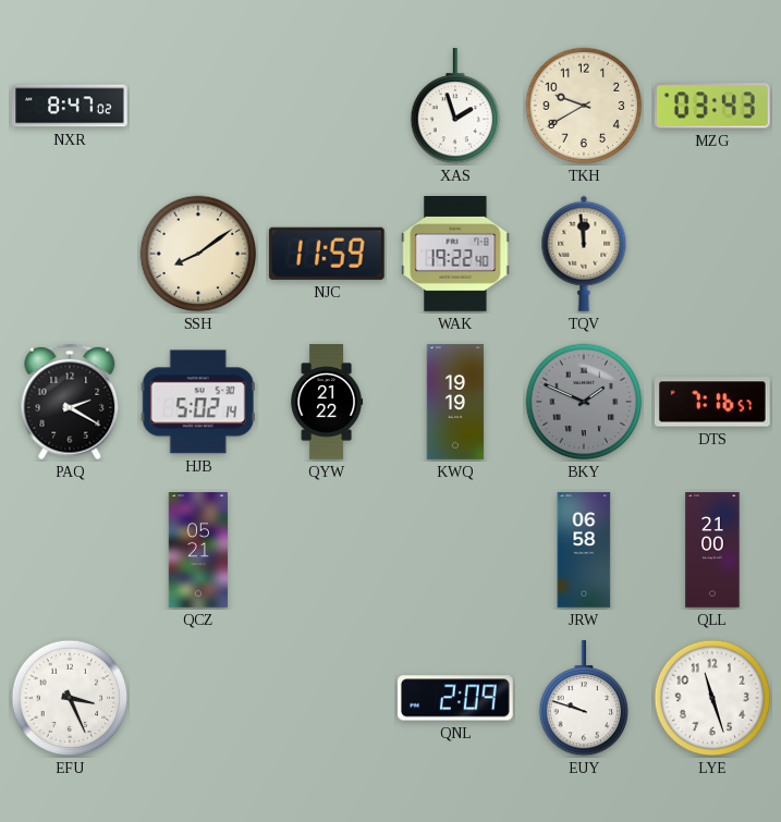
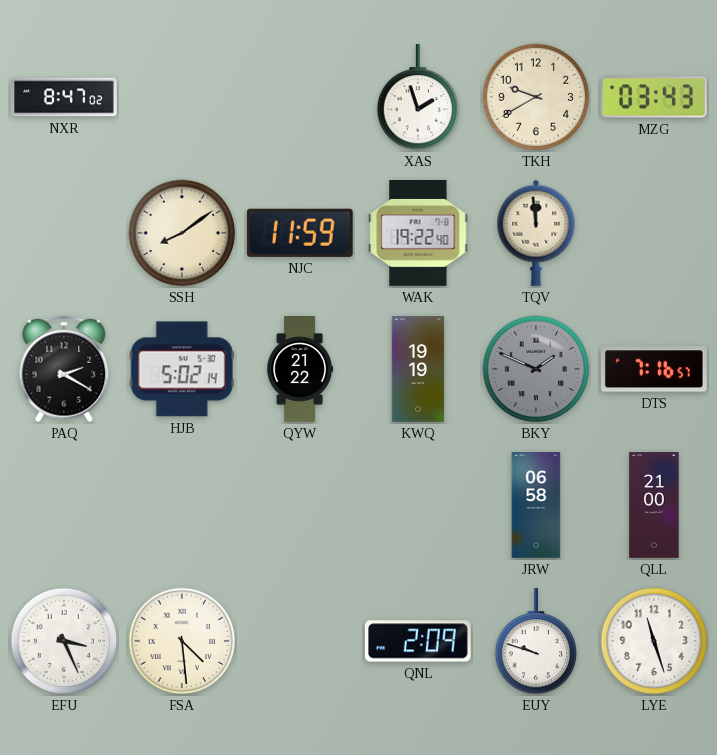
QCZ: 05:21 -> none (198, 550)
FSA: none -> 4:29 (182, 641)
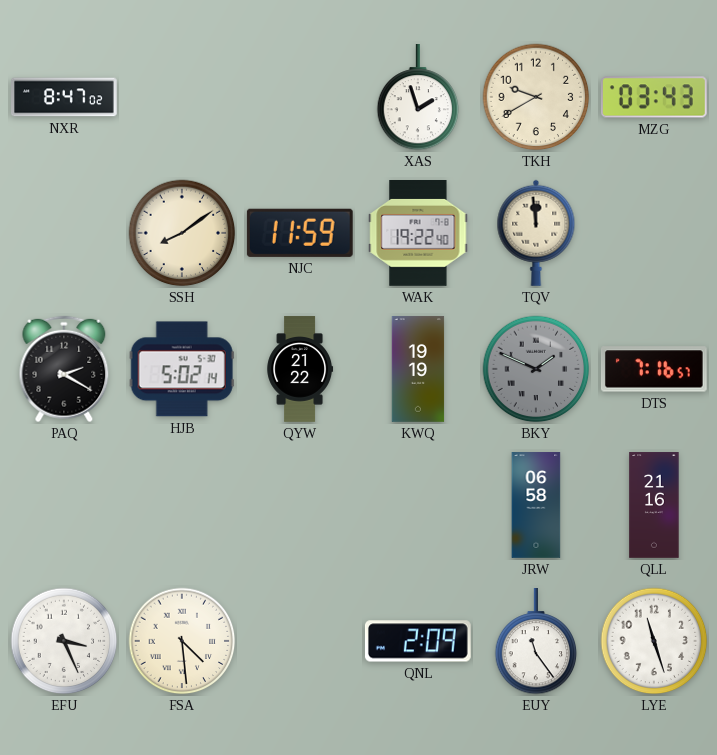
QLL: 21:00 -> 21:16 (654, 505)
EUY: 9:48 -> 11:24 (536, 642)
